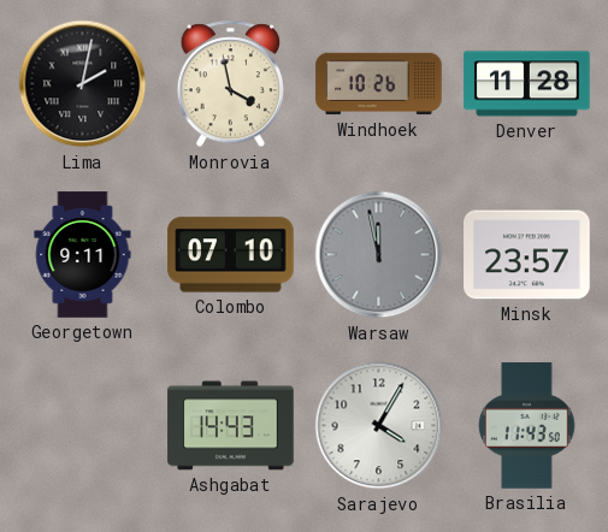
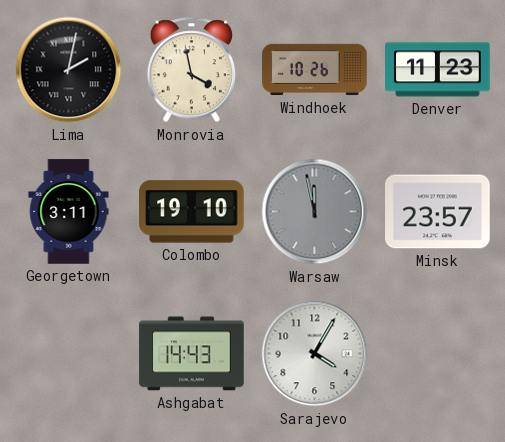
Denver: 11:28 -> 11:23 (438, 70)
Georgetown: 9:11 -> 3:11 (69, 212)
Colombo: 07:10 -> 19:10 (192, 212)
Brasilia: 11:43 -> none (527, 426)
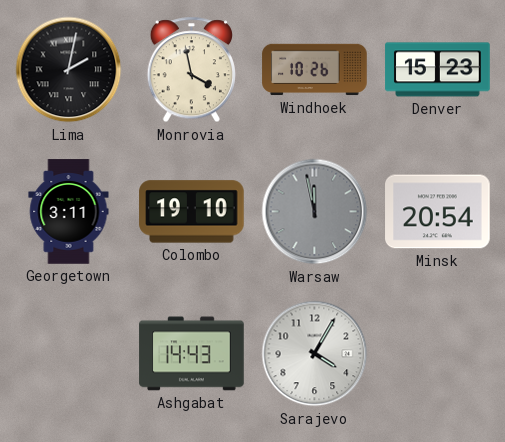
Denver: 11:23 -> 15:23 (438, 70)
Minsk: 23:57 -> 20:54 (438, 212)
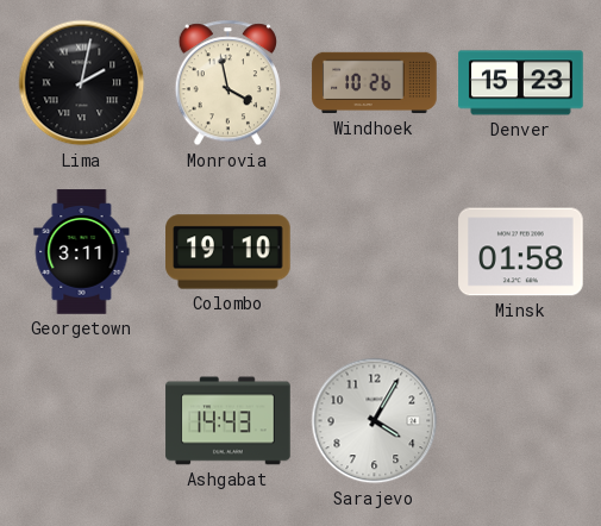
Warsaw: 11:58 -> none (315, 212)
Minsk: 20:54 -> 01:58 (521, 252)
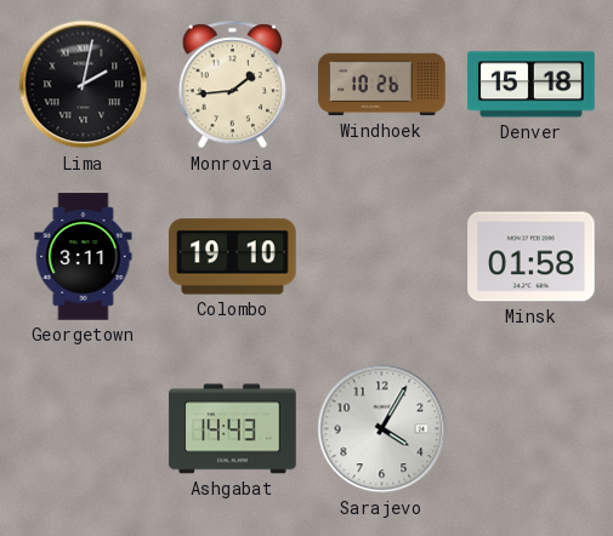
Monrovia: 3:58 -> 1:44 (232, 85)
Denver: 15:23 -> 15:18 (532, 85)
